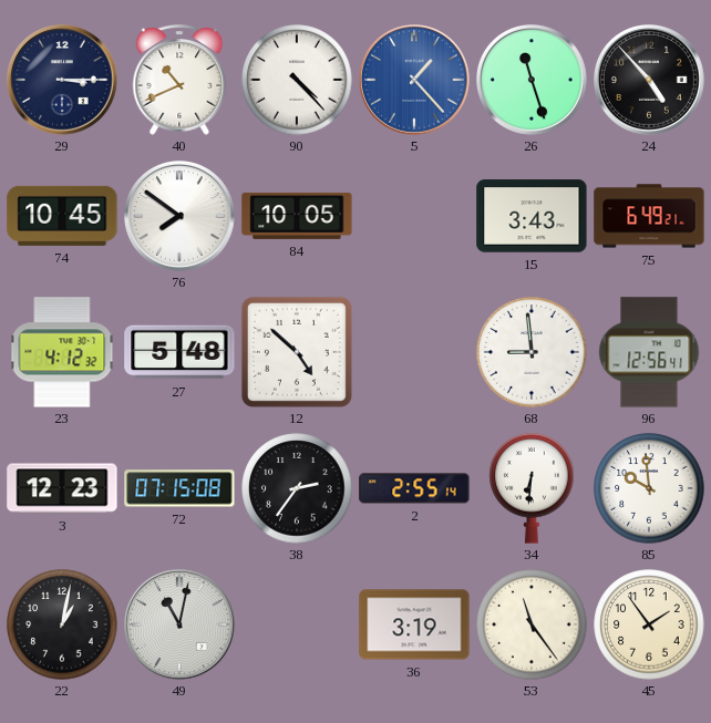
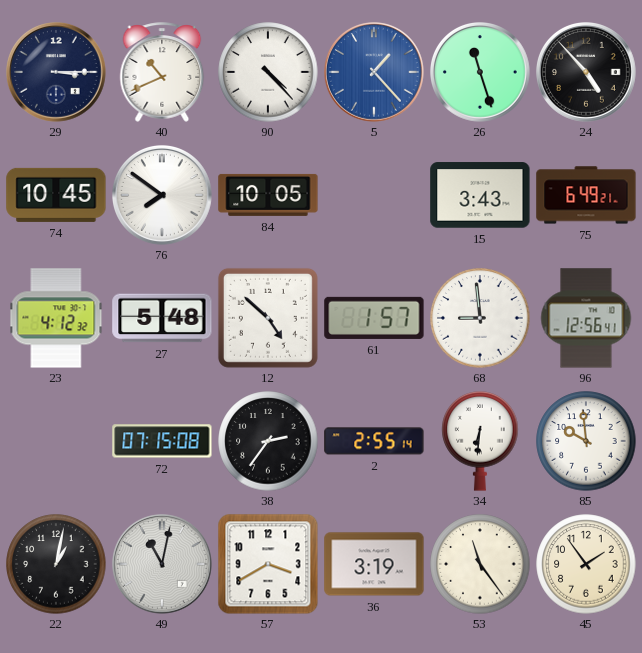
61: none -> 1:57 (374, 318)
3: 12:23 -> none (62, 488)
57: none -> 3:40 (268, 564)
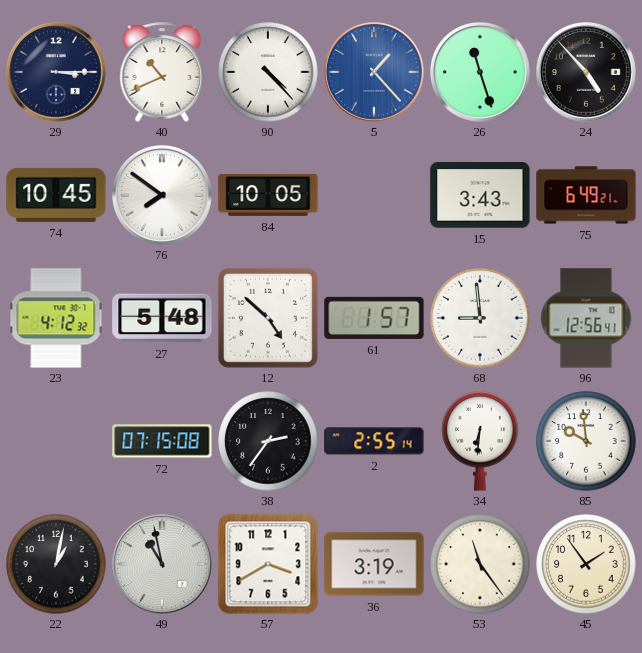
49: 11:02 -> 10:58 (163, 565)
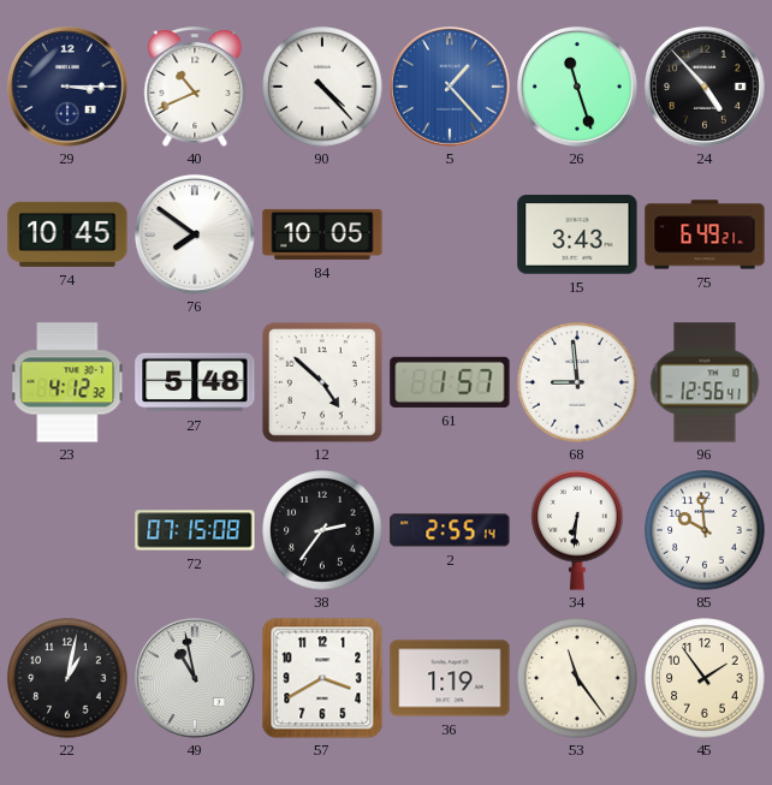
36: 3:19 -> 1:19 (450, 678)
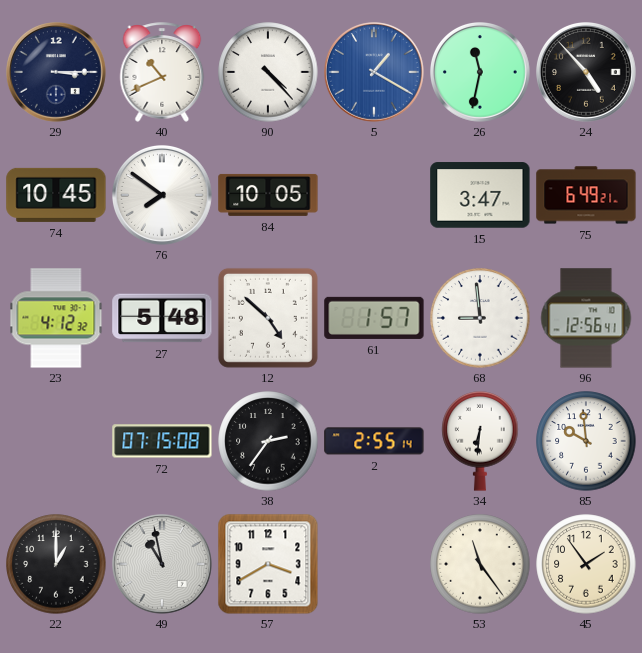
5: 1:23 -> 1:20 (375, 73)
26: 11:27 -> 11:32 (481, 73)
15: 3:43 -> 3:47 (480, 195)
22: 1:02 -> 1:00 (56, 564)
36: 1:19 -> none (450, 678)
